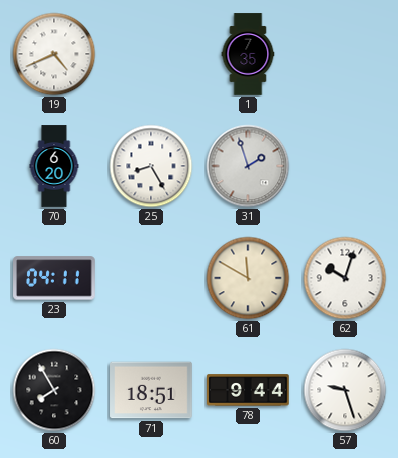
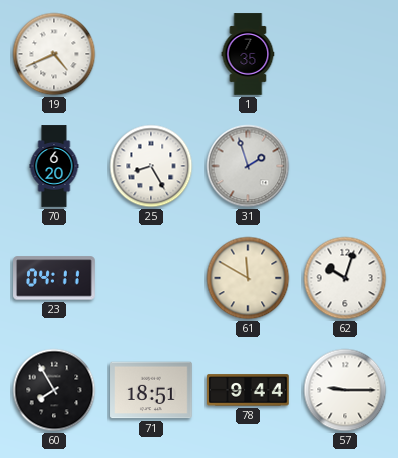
57: 9:27 -> 9:15 (345, 390)
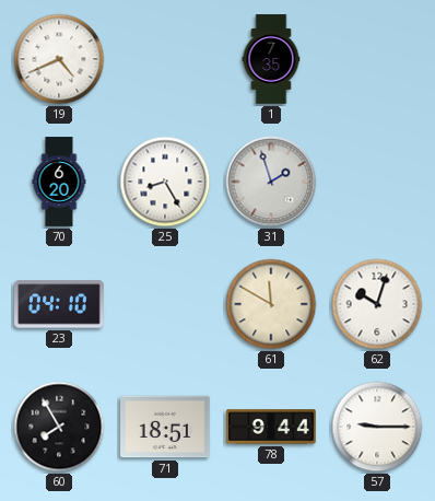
23: 04:11 -> 04:10 (59, 304)
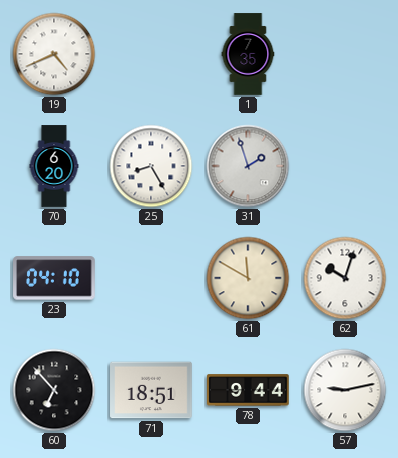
60: 7:55 -> 6:53 (54, 390)
57: 9:15 -> 9:13 (345, 390)
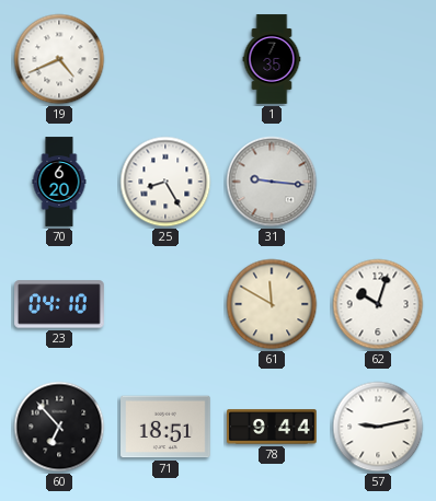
31: 1:57 -> 9:16 (272, 182)
